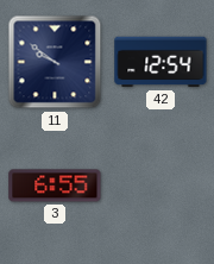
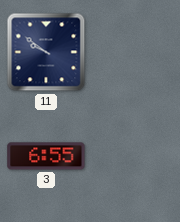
42: 12:54 -> none (160, 62)
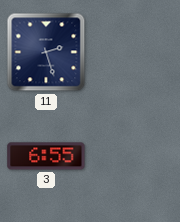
11: 9:51 -> 2:27 (46, 52)
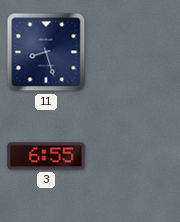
11: 2:27 -> 8:27 (46, 52)
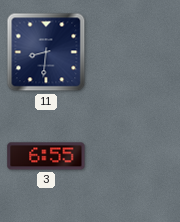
11: 8:27 -> 8:31 (46, 52)
